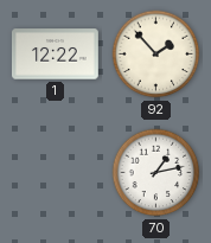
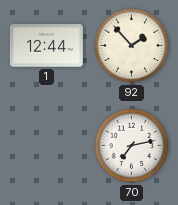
1: 12:22 -> 12:44 (46, 46)
70: 1:13 -> 7:13 (132, 146)
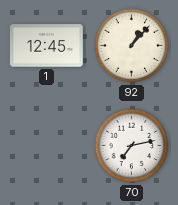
1: 12:44 -> 12:45 (46, 46)
92: 1:53 -> 1:07 (132, 46)
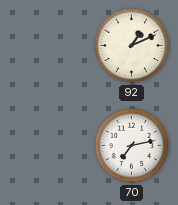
1: 12:45 -> none (46, 46)
92: 1:07 -> 1:11 (132, 46)
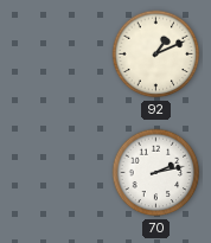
70: 7:13 -> 2:13 (156, 173)
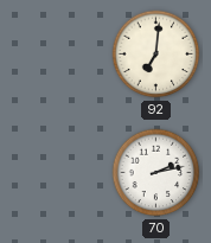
92: 1:11 -> 7:01 (156, 55)
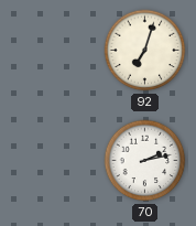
92: 7:01 -> 7:03 (145, 51)
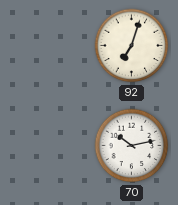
70: 2:13 -> 10:13 (132, 146)
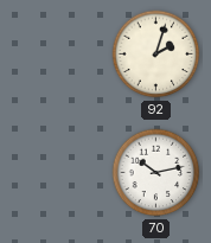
92: 7:03 -> 2:03 (156, 55)
